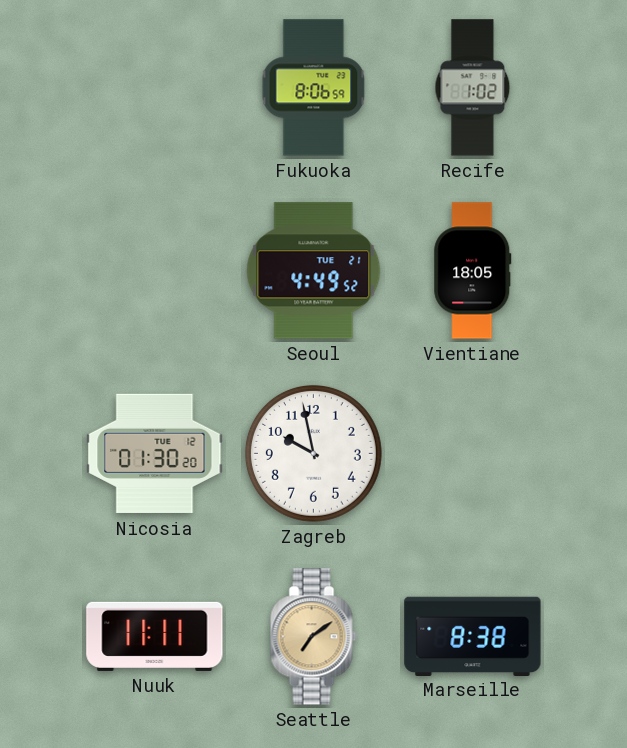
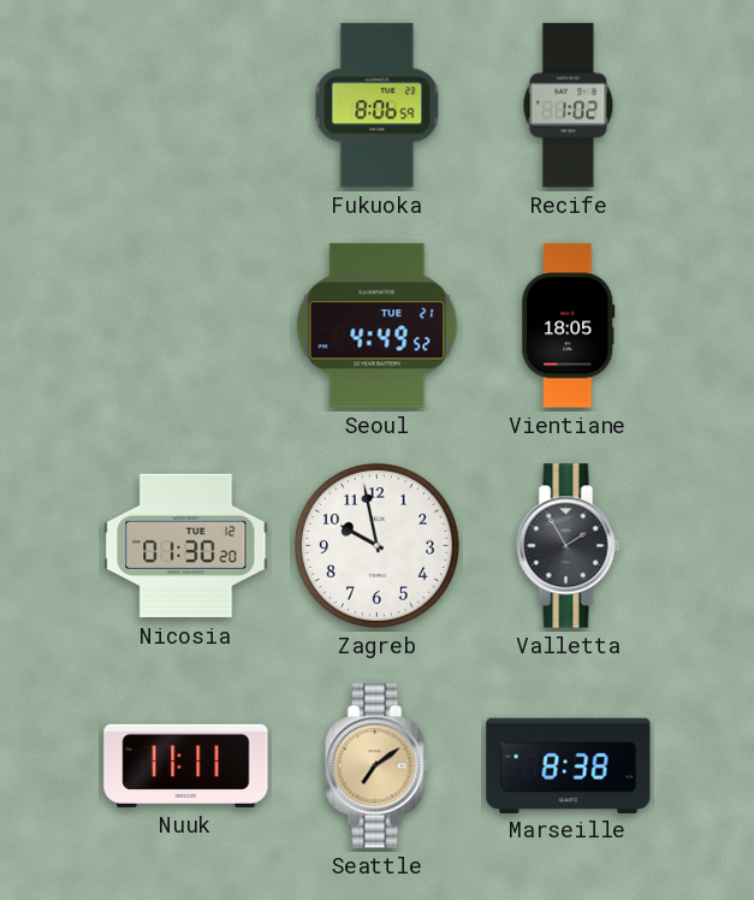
Valletta: none -> 1:55 (569, 546)
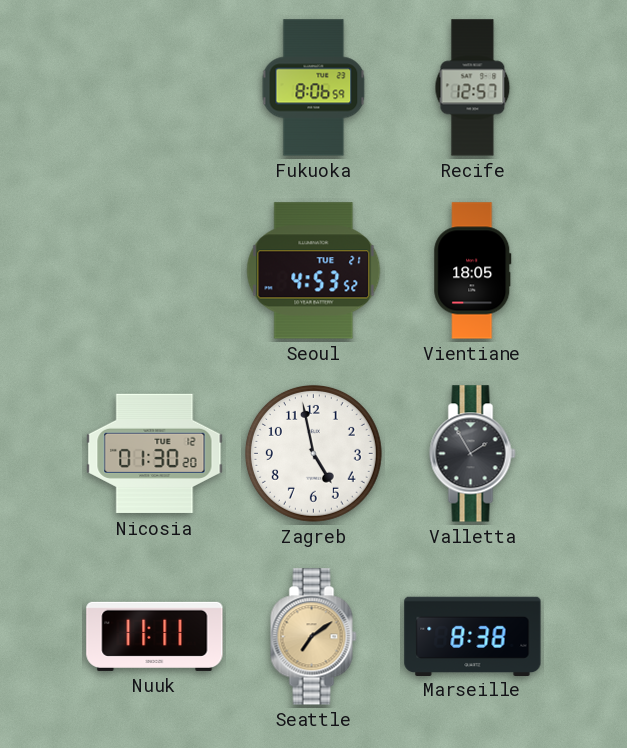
Recife: 1:02 -> 12:57 (473, 88)
Seoul: 4:49 -> 4:53 (314, 271)
Zagreb: 9:58 -> 4:58 (313, 453)
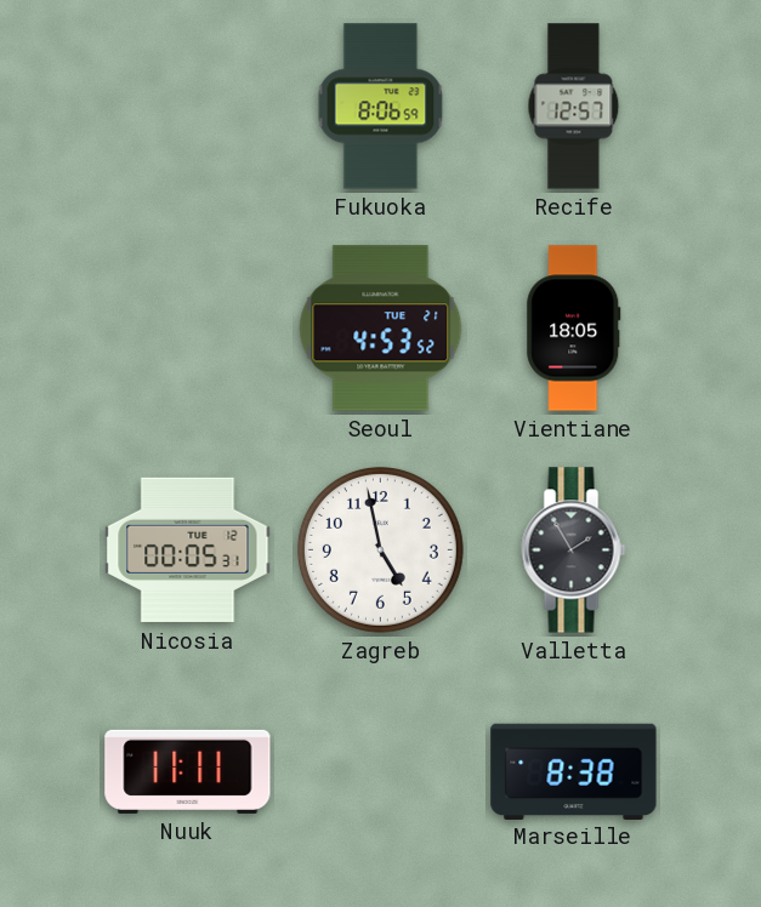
Nicosia: 01:30 -> 00:05 (188, 551)
Seattle: 7:09 -> none (314, 637)
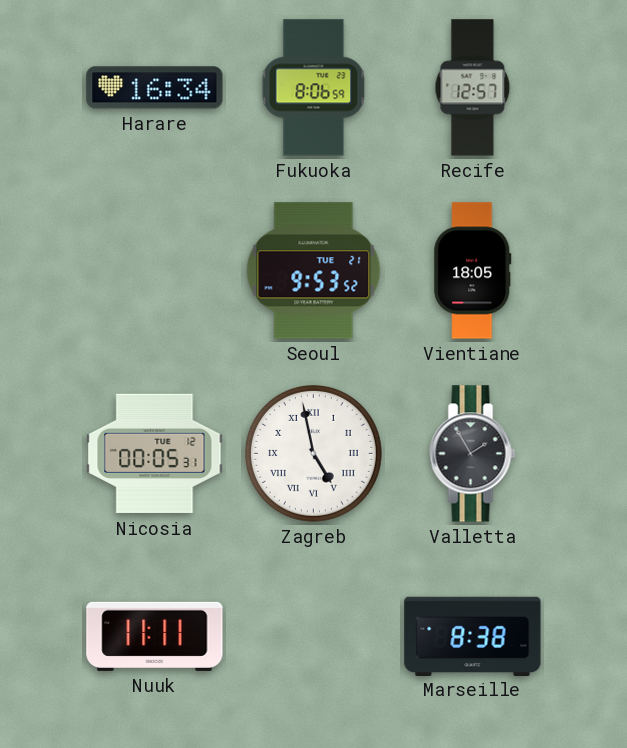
Harare: none -> 16:34 (155, 88)
Seoul: 4:53 -> 9:53 (314, 271)
Zagreb numerals: Arabic -> Roman (313, 453)
